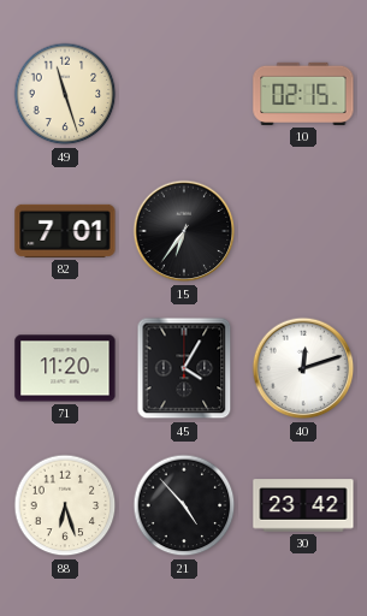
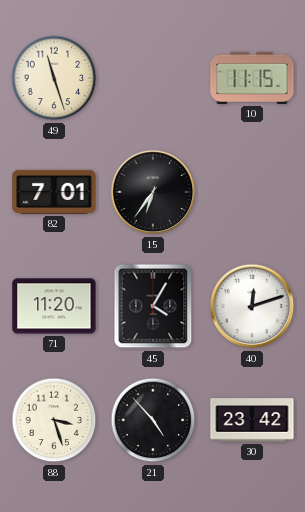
10: 02:15 -> 11:15 (252, 78)
88: 6:27 -> 3:27 (54, 420)
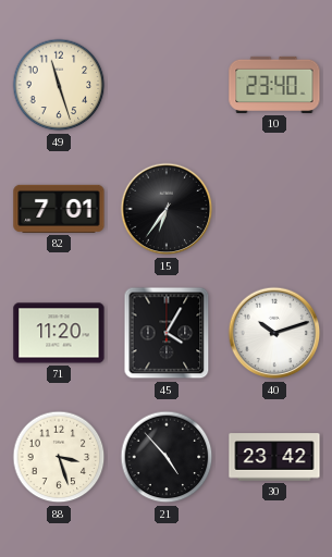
10: 11:15 -> 23:40 (274, 85)
40: 12:12 -> 10:12 (274, 333)
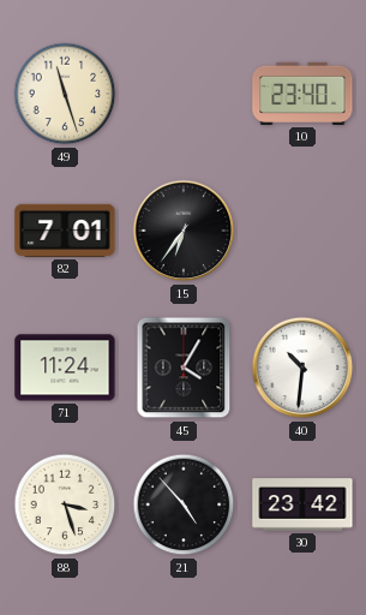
71: 11:20 -> 11:24 (65, 368)
40: 10:12 -> 10:31 (302, 368)
